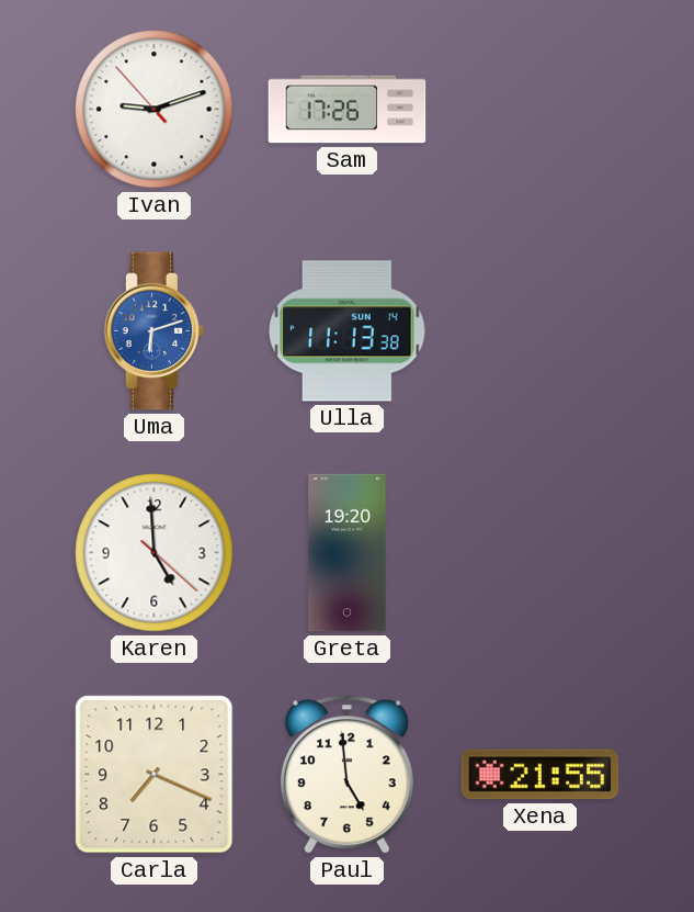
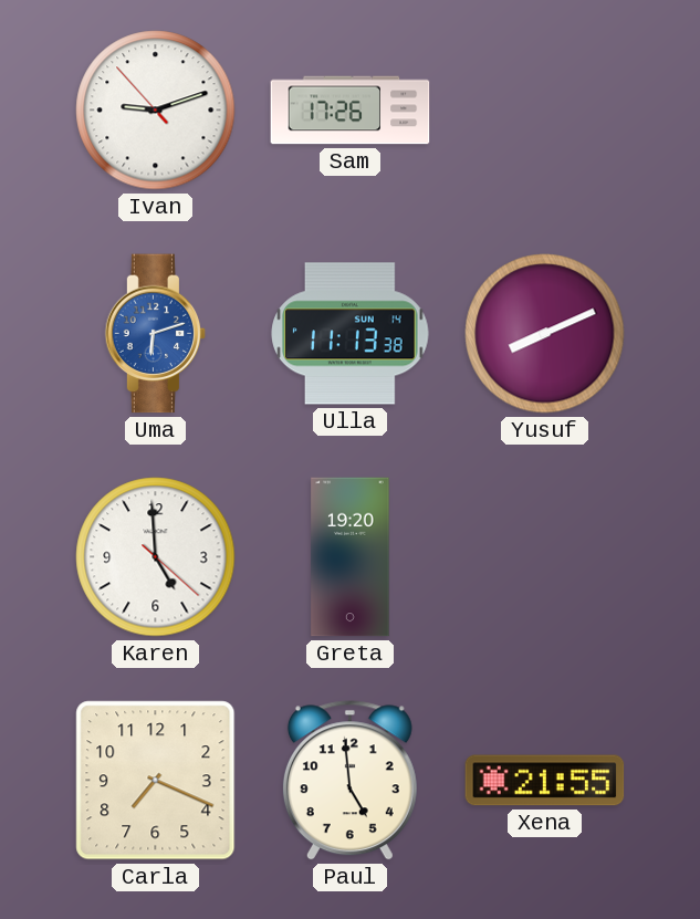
Yusuf: none -> 8:11 (545, 334)
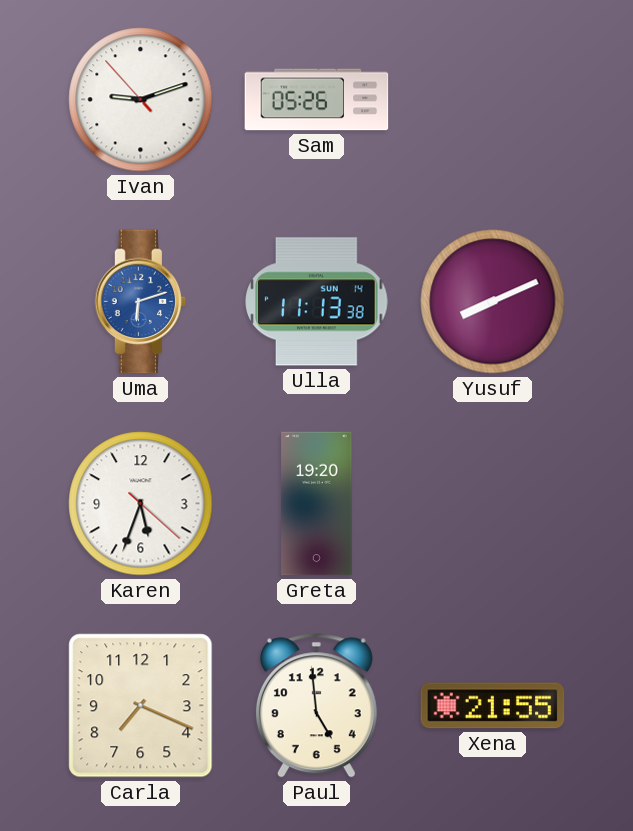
Sam: 17:26 -> 05:26 (317, 100)
Karen: 4:59 -> 5:33 (141, 504)
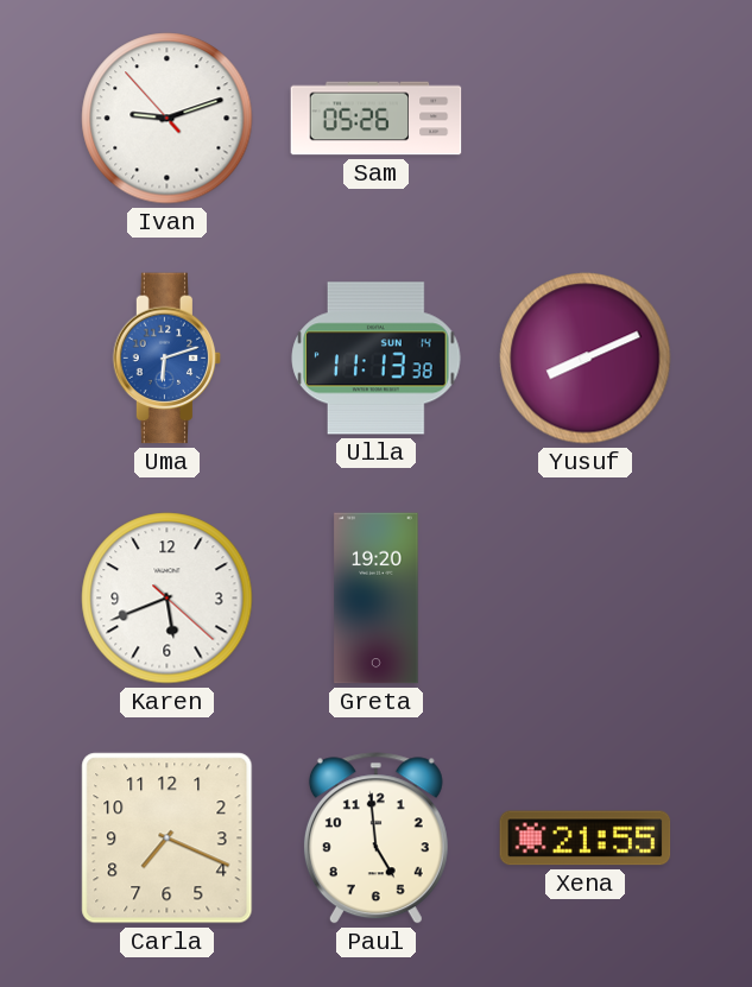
Karen: 5:33 -> 5:41 (168, 599)
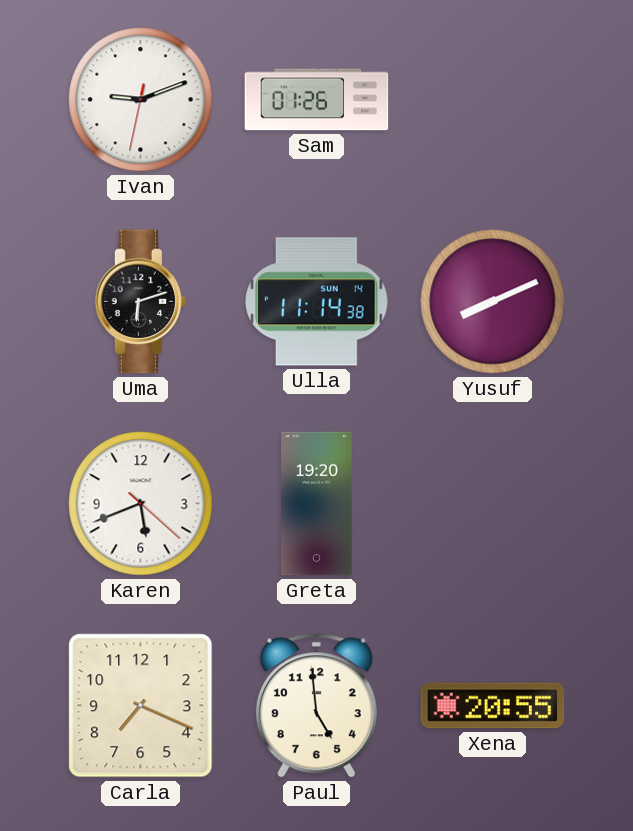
Ivan: 9:11:53 -> 9:11:32 (141, 100)
Sam: 05:26 -> 01:26 (317, 100)
Uma dial: blue -> black (141, 302)
Ulla: 11:13 -> 11:14 (317, 302)
Xena: 21:55 -> 20:55 (493, 706)
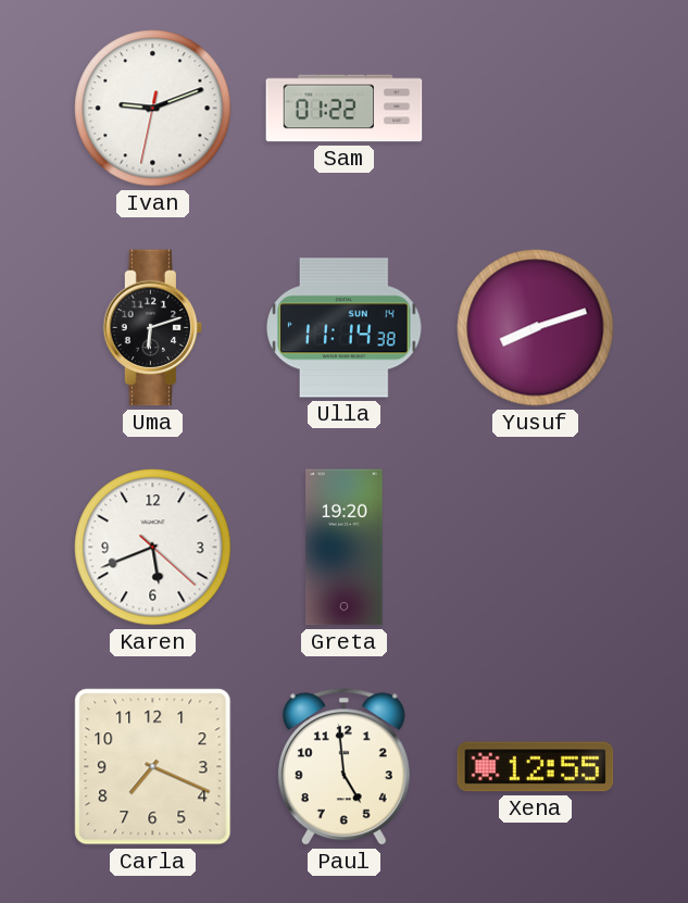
Sam: 01:26 -> 01:22 (345, 109)
Yusuf: 8:11 -> 8:12 (536, 328)
Xena: 20:55 -> 12:55 (536, 767)
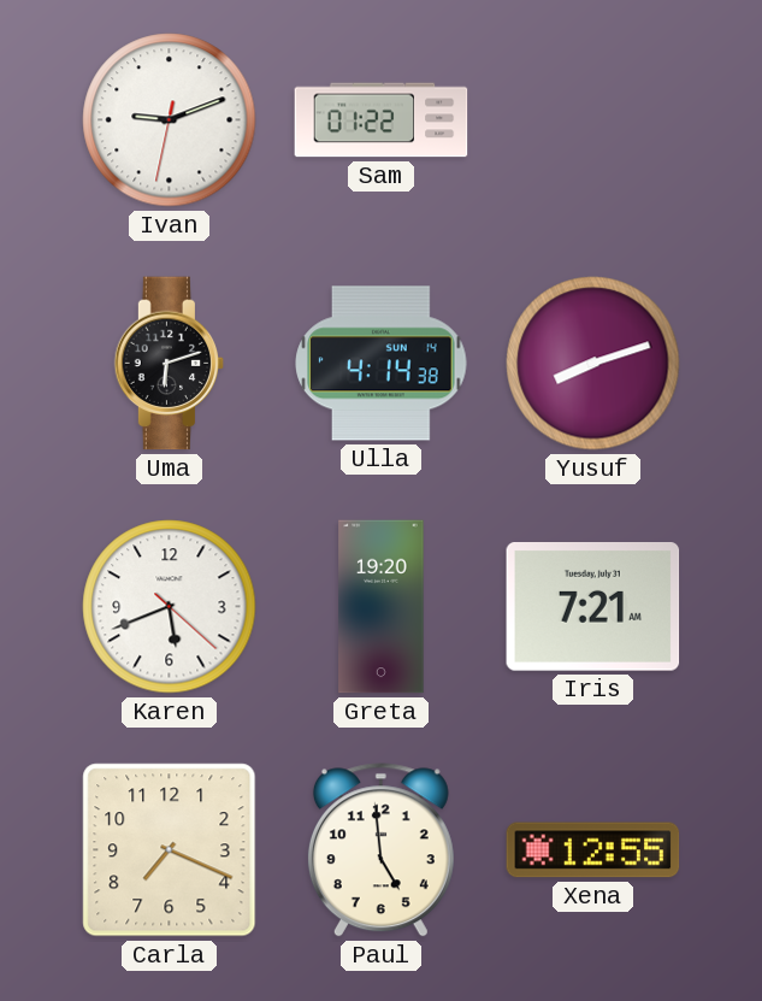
Ulla: 11:14 -> 4:14 (382, 364)
Iris: none -> 7:21 (593, 607)
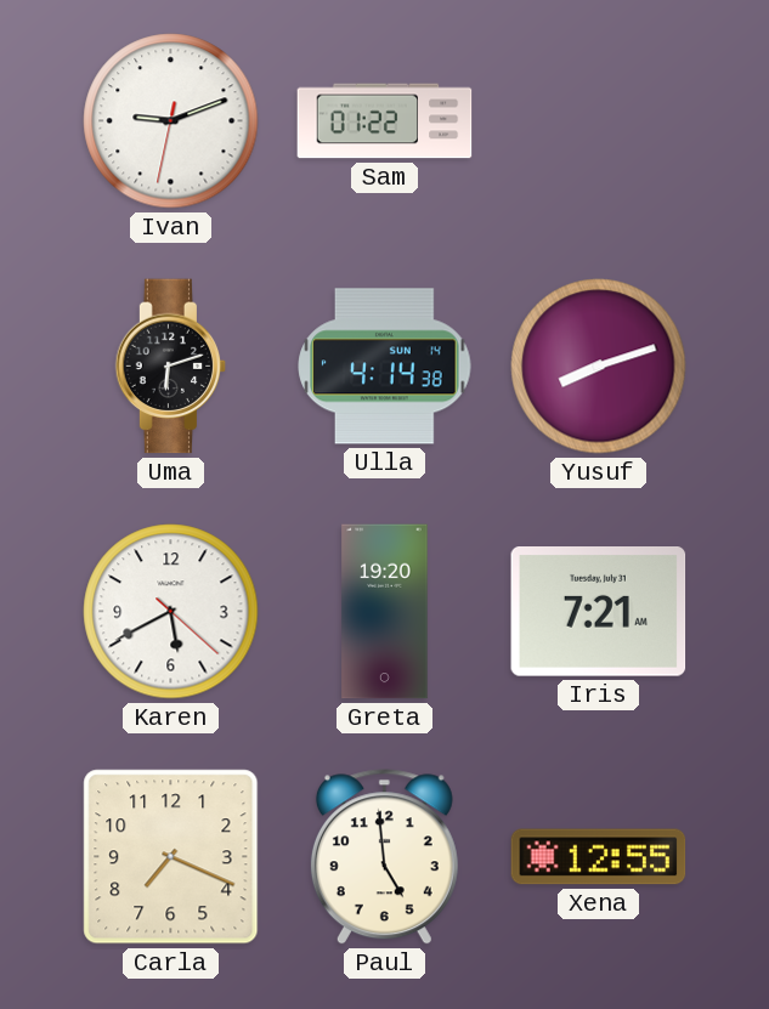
Karen: 5:41 -> 5:40 (171, 612)
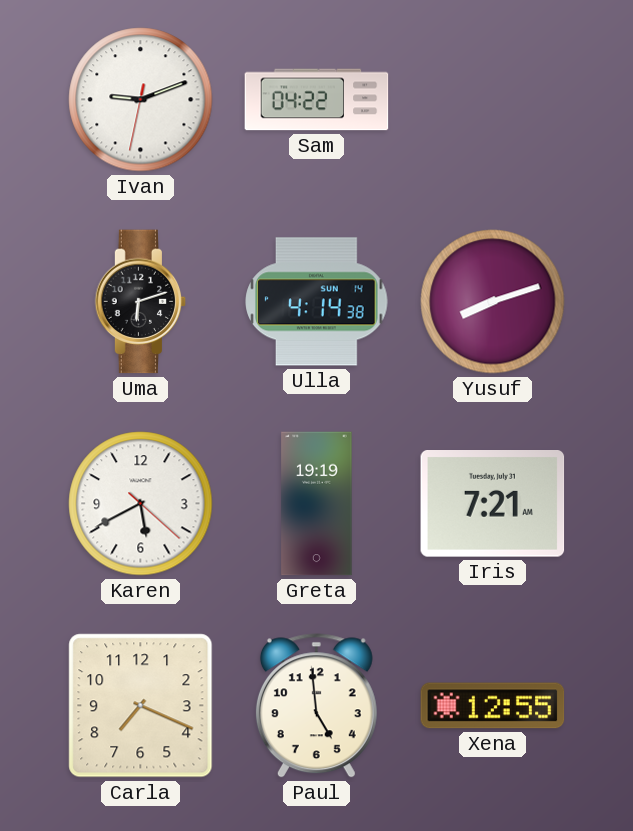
Sam: 01:22 -> 04:22 (317, 100)
Greta: 19:20 -> 19:19 (317, 504)
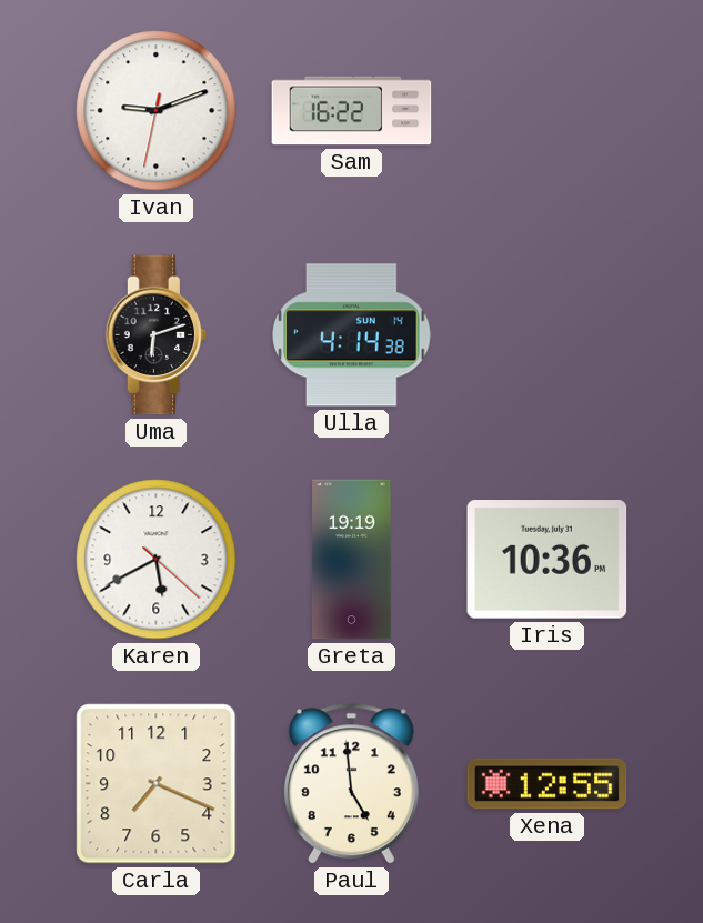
Sam: 04:22 -> 16:22 (352, 111)
Yusuf: 8:12 -> none (493, 302)
Iris: 7:21 -> 10:36 (548, 560)
